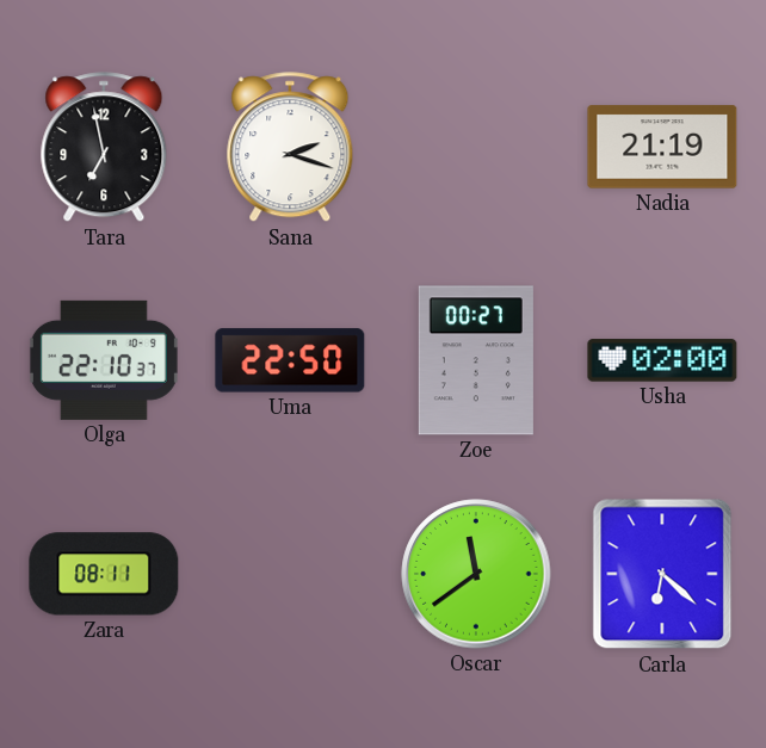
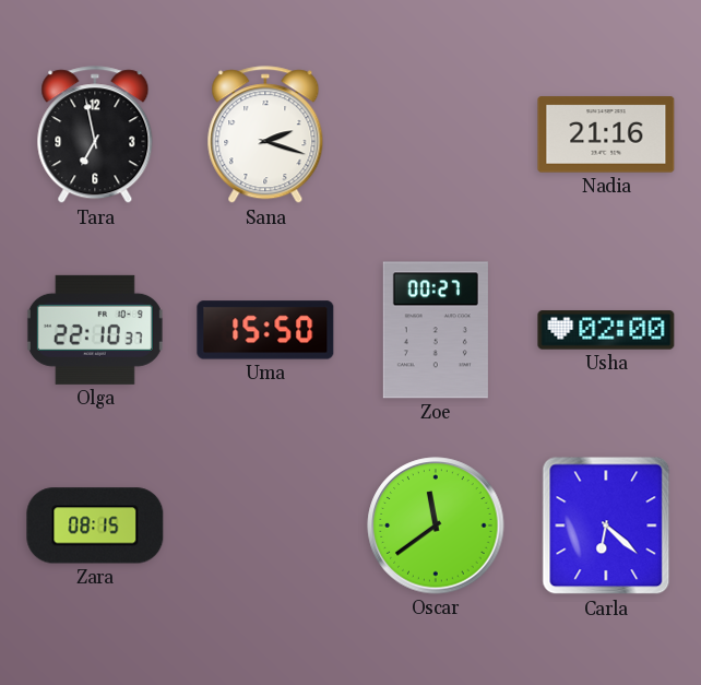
Nadia: 21:19 -> 21:16 (606, 134)
Uma: 22:50 -> 15:50 (265, 330)
Zara: 08:11 -> 08:15 (95, 525)
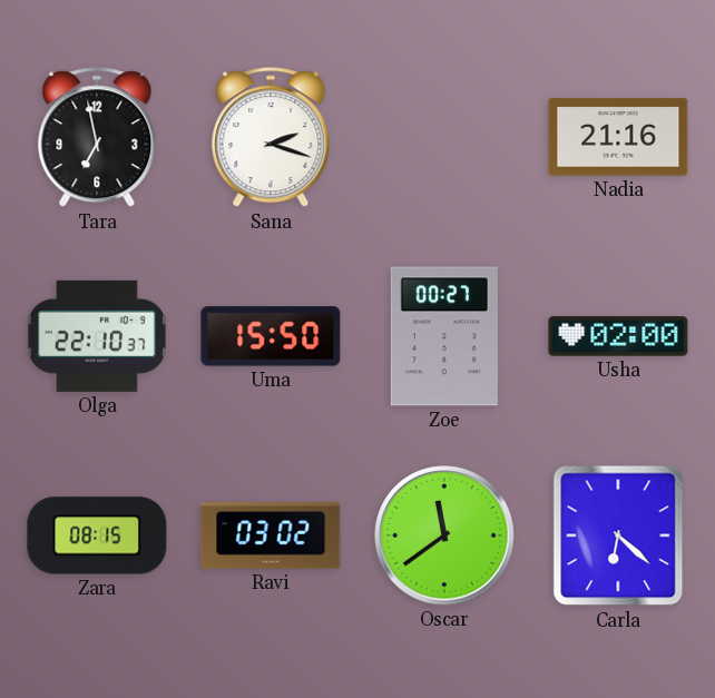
Ravi: none -> 03:02 (271, 535)
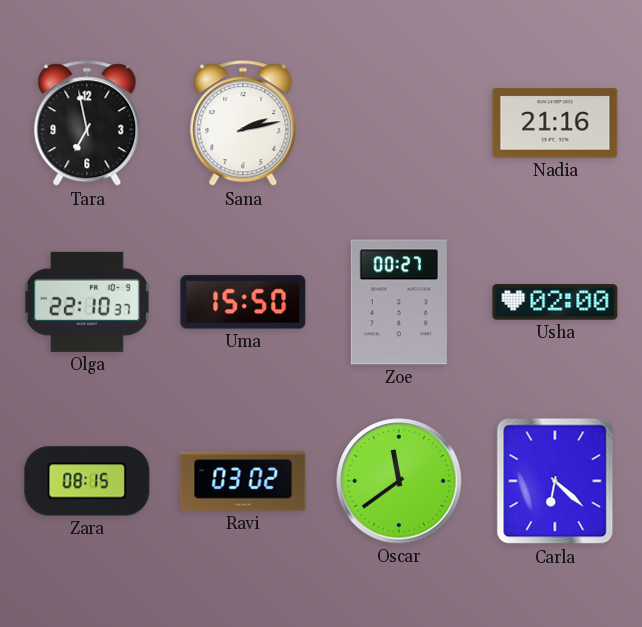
Sana: 2:18 -> 2:13 (243, 124)
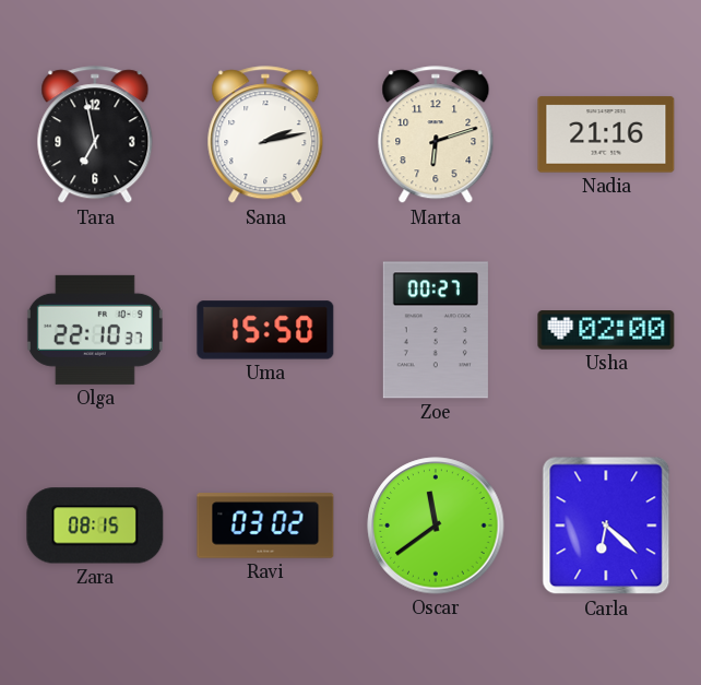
Marta: none -> 6:12 (436, 135)
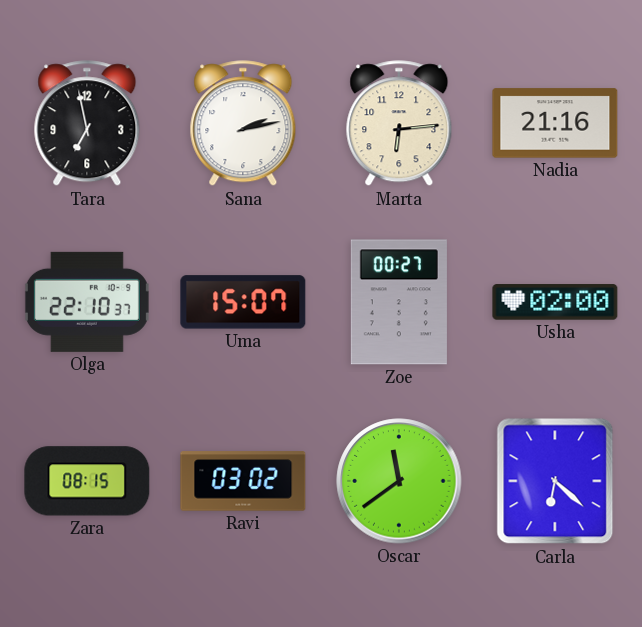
Marta: 6:12 -> 6:14 (399, 124)
Uma: 15:50 -> 15:07 (243, 302)
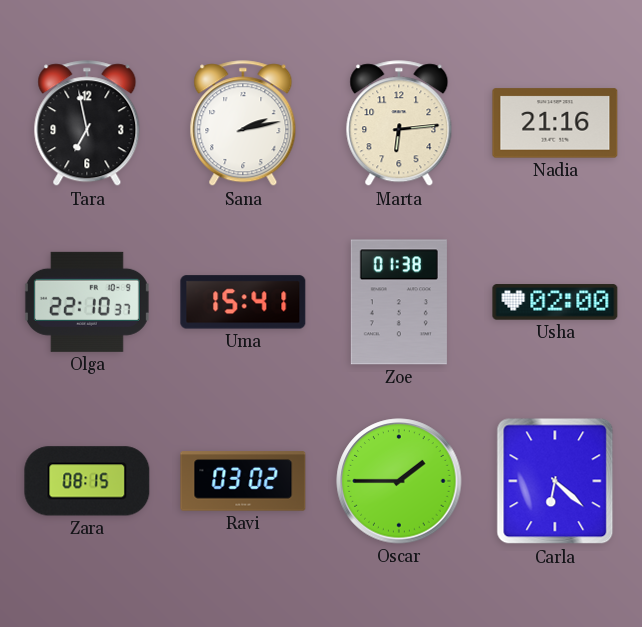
Uma: 15:07 -> 15:41 (243, 302)
Zoe: 00:27 -> 01:38 (399, 302)
Oscar: 11:39 -> 1:45 (399, 481)
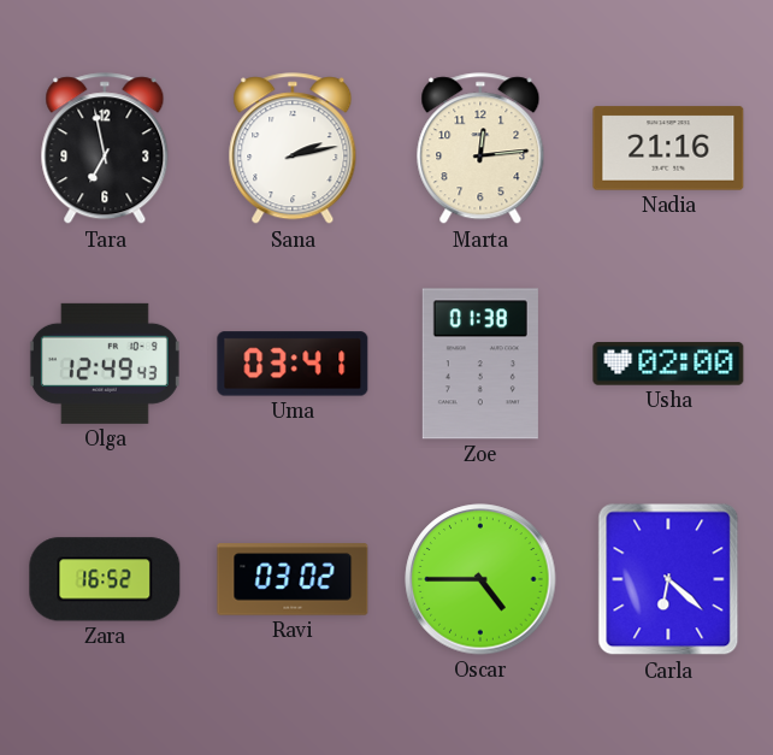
Marta: 6:14 -> 12:14 (480, 149)
Olga: 22:10 -> 12:49 (105, 364)
Uma: 15:41 -> 03:41 (293, 364)
Zara: 08:15 -> 16:52 (105, 579)
Oscar: 1:45 -> 4:45 (480, 579)
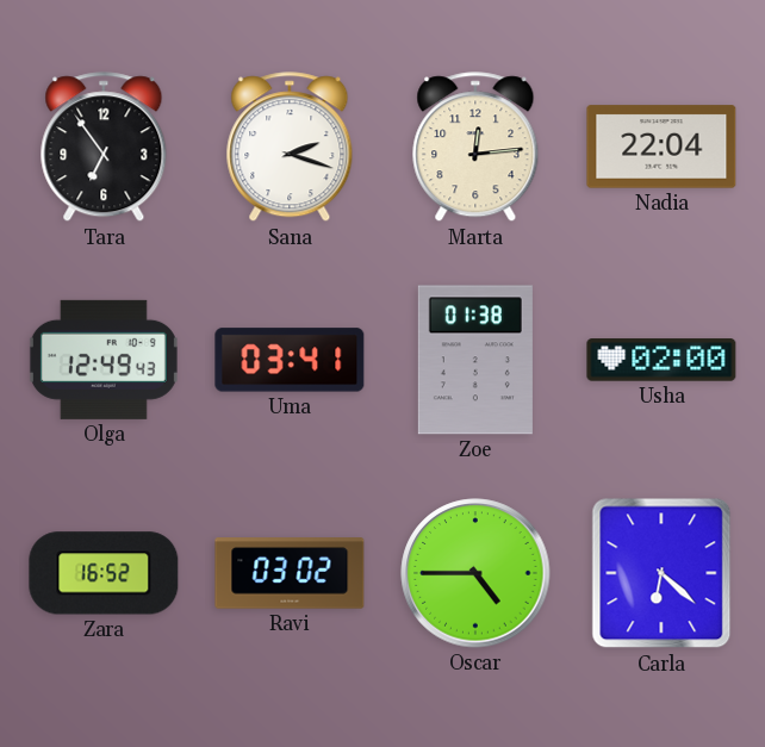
Tara: 6:58 -> 6:54 (104, 148)
Sana: 2:13 -> 2:18 (290, 148)
Nadia: 21:16 -> 22:04 (661, 147)
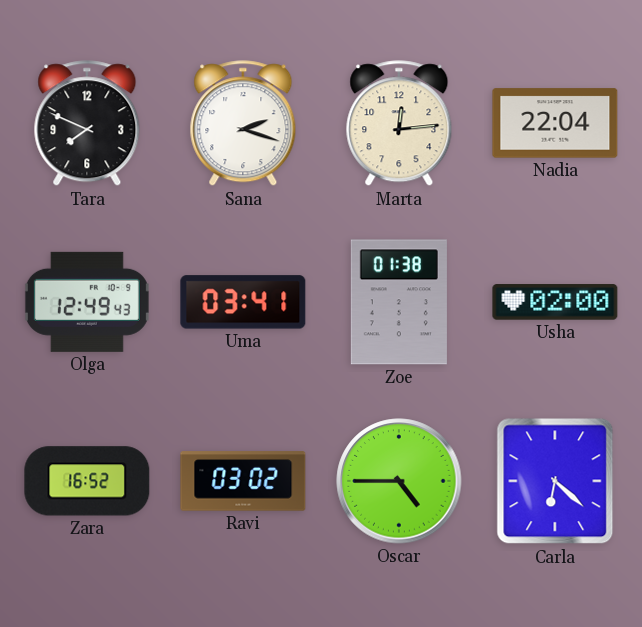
Tara: 6:54 -> 7:49 (87, 124)
